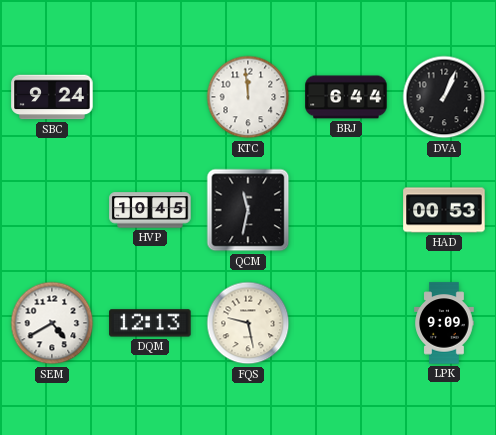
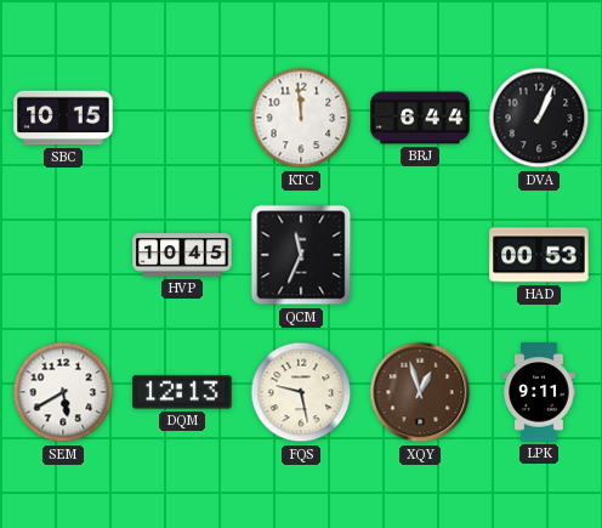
SBC: 9:24 -> 10:15 (63, 118)
QCM: 11:32 -> 11:34 (301, 255)
SEM: 4:40 -> 5:40 (63, 392)
XQY: none -> 12:57 (420, 392)
LPK: 9:09 -> 9:11 (539, 392)
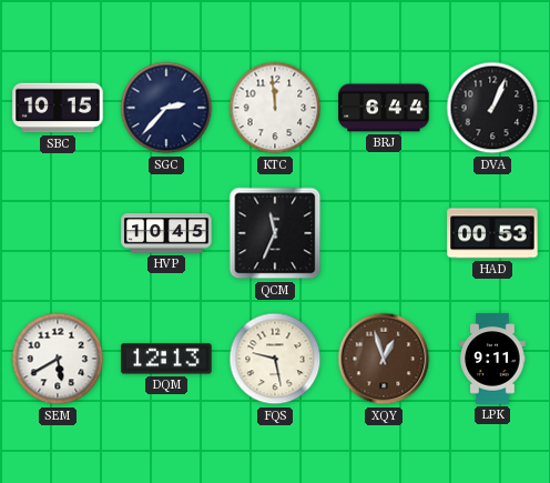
SGC: none -> 2:37 (166, 108)
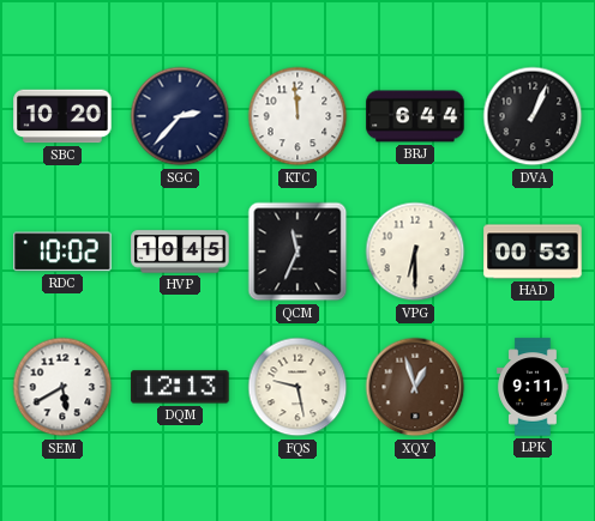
SBC: 10:15 -> 10:20 (62, 116)
RDC: none -> 10:02 (62, 252)
VPG: none -> 6:30 (415, 252)
